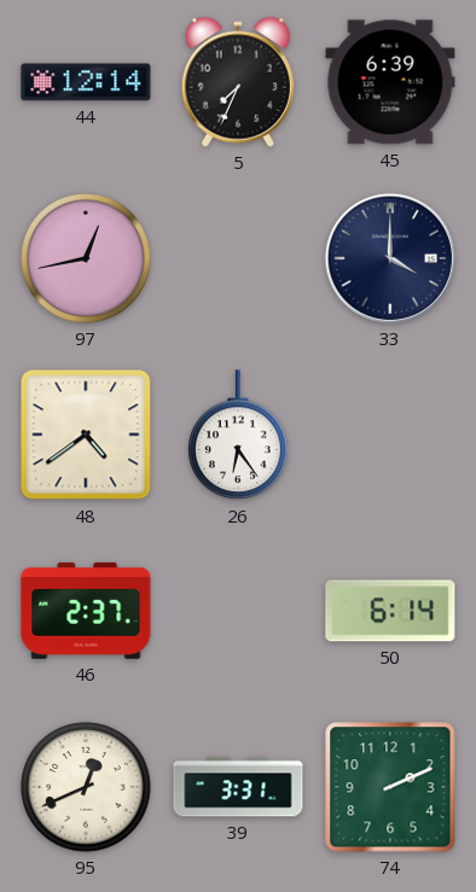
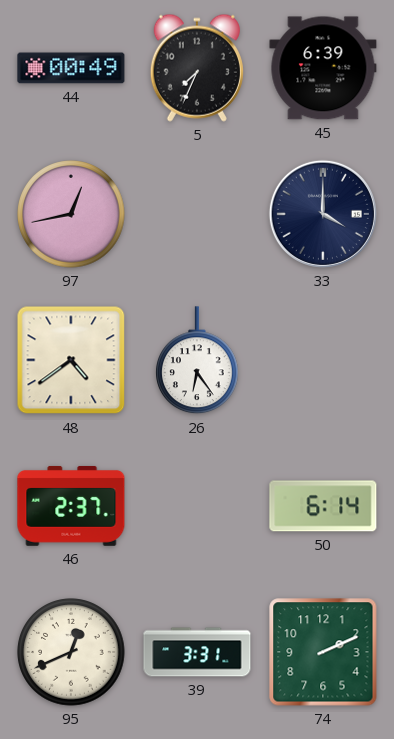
44: 12:14 -> 00:49 (71, 68)
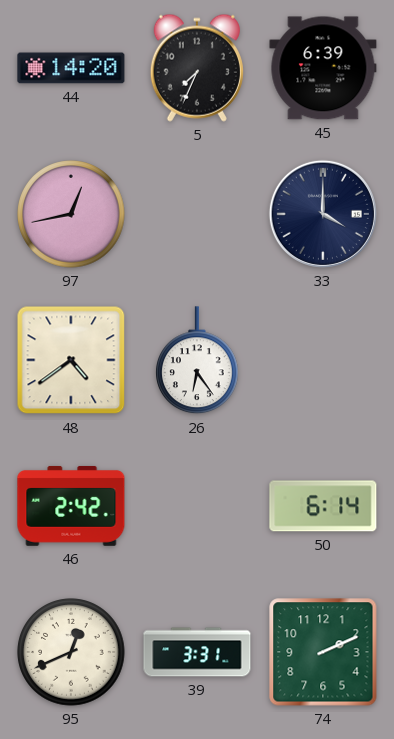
44: 00:49 -> 14:20 (71, 68)
46: 2:37 -> 2:42 (71, 506)
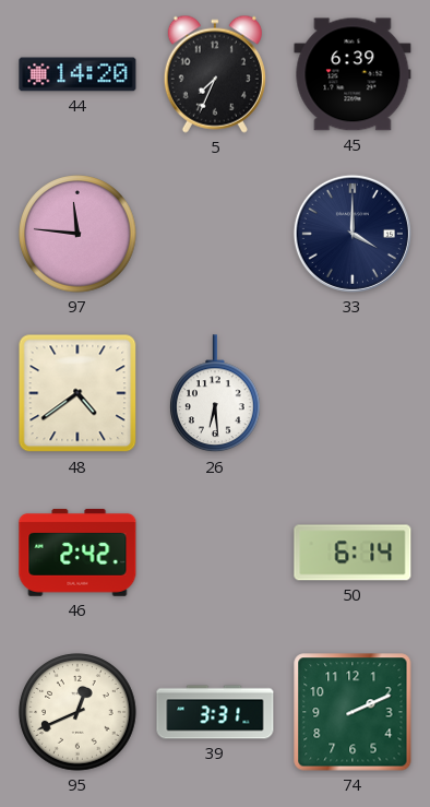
97: 12:43 -> 11:46 (77, 234)
26: 6:24 -> 6:29 (216, 394)
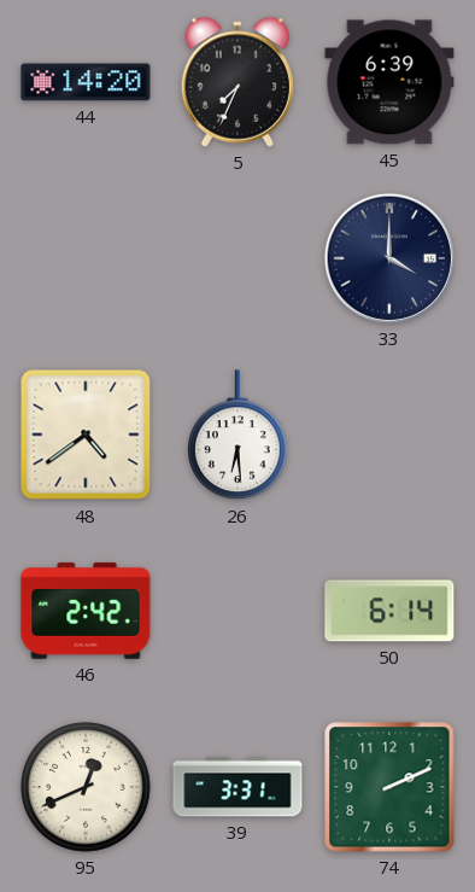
97: 11:46 -> none (77, 234)
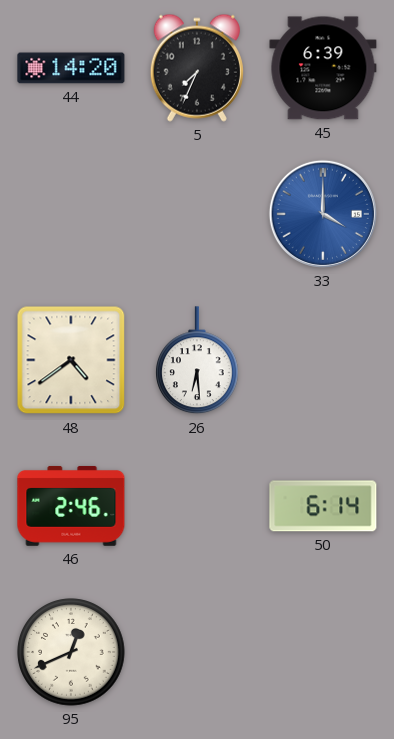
33 dial: navy -> blue (323, 214)
46: 2:42 -> 2:46 (71, 506)
39: 3:31 -> none (237, 787)
74: 2:11 -> none (389, 787)
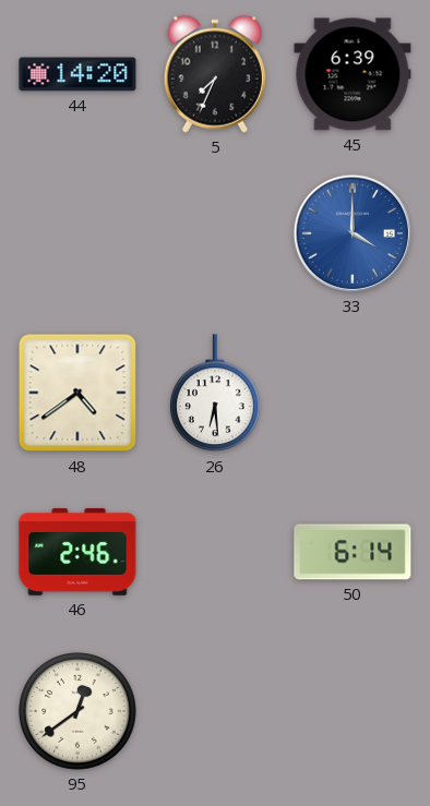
95: 12:41 -> 12:39 (77, 711)
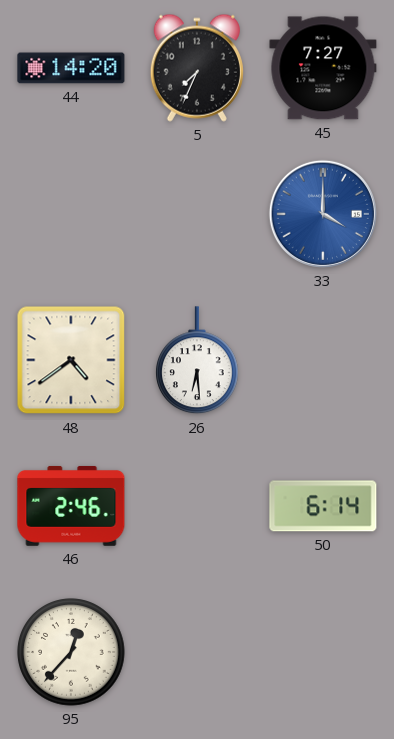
45: 6:39 -> 7:27 (323, 68)
95: 12:39 -> 12:37 (71, 652)
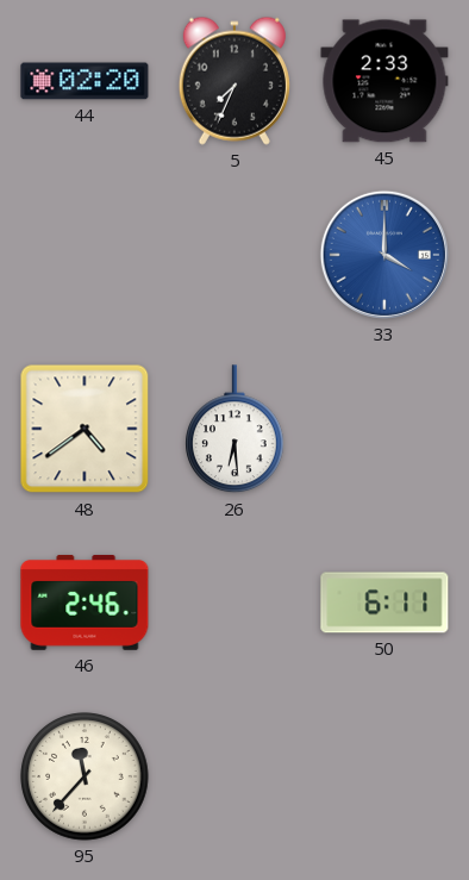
44: 14:20 -> 02:20 (85, 81)
45: 7:27 -> 2:33 (384, 81)
50: 6:14 -> 6:11 (384, 603)
95: 12:37 -> 11:37 (85, 776)
